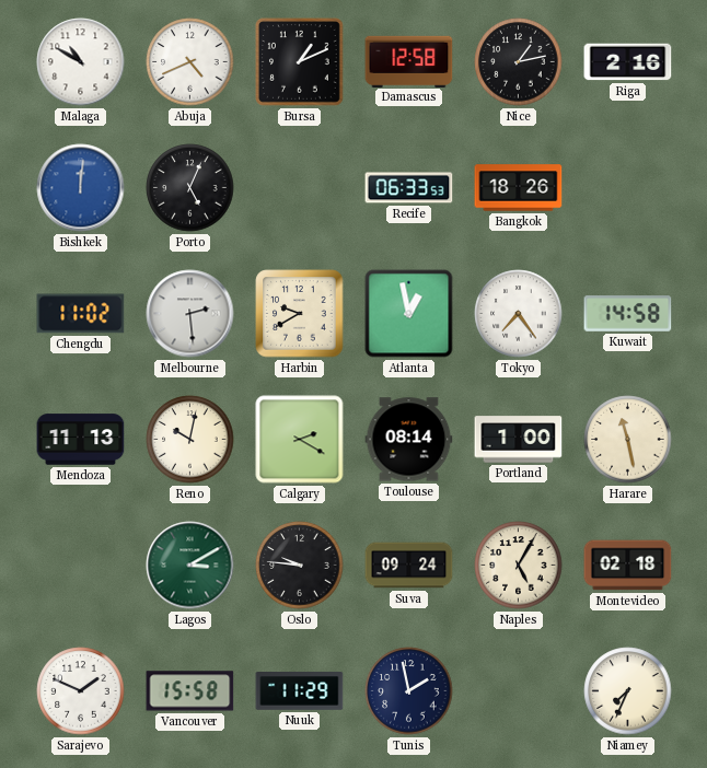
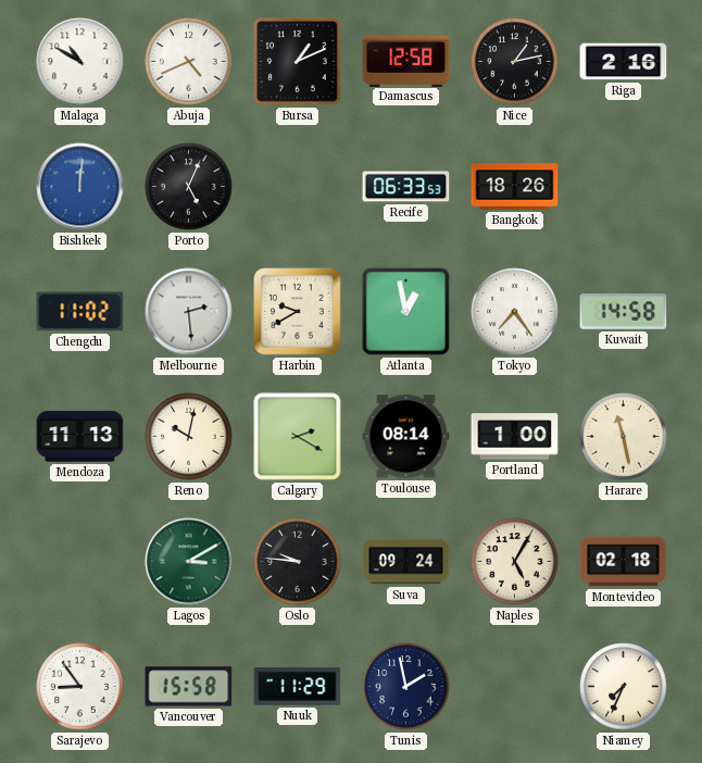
Sarajevo: 1:49 -> 8:54 (80, 687)
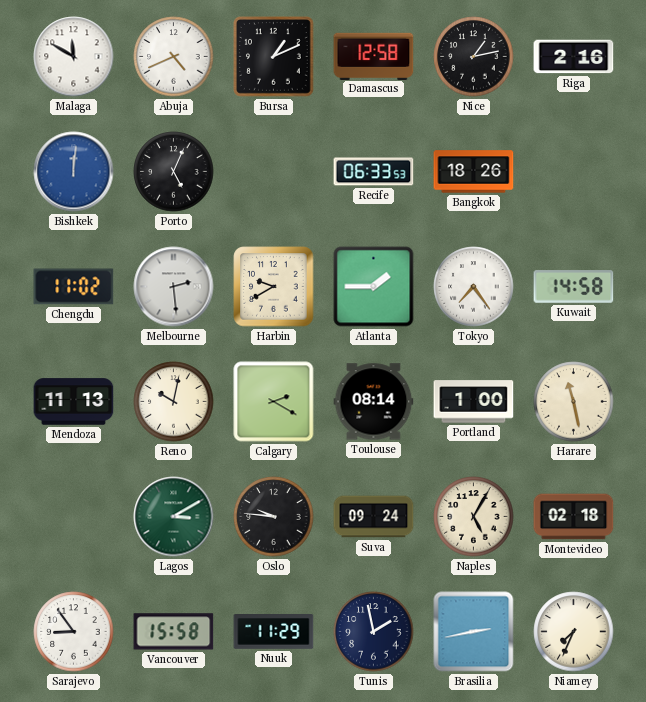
Malaga: 10:50 -> 11:50 (74, 57)
Atlanta: 12:58 -> 1:45 (374, 287)
Brasilia: none -> 2:43 (474, 632)
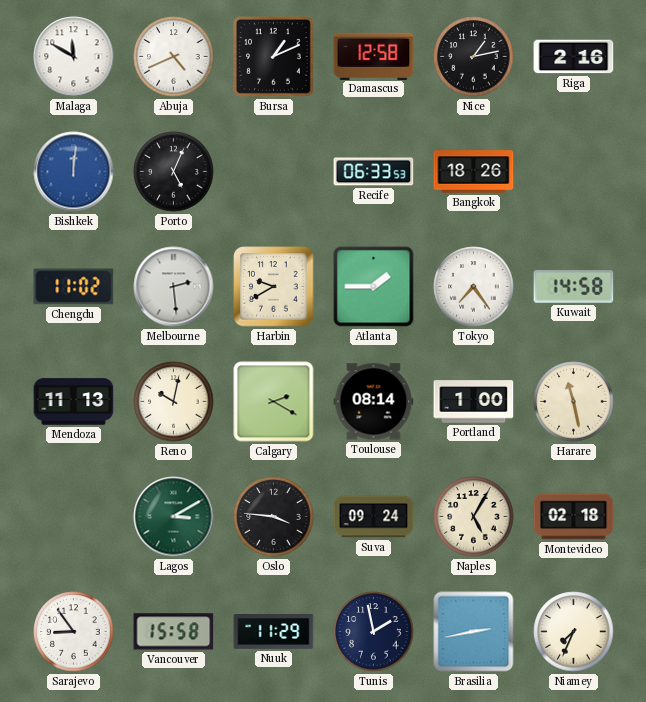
Oslo: 9:46 -> 3:46 (274, 517)
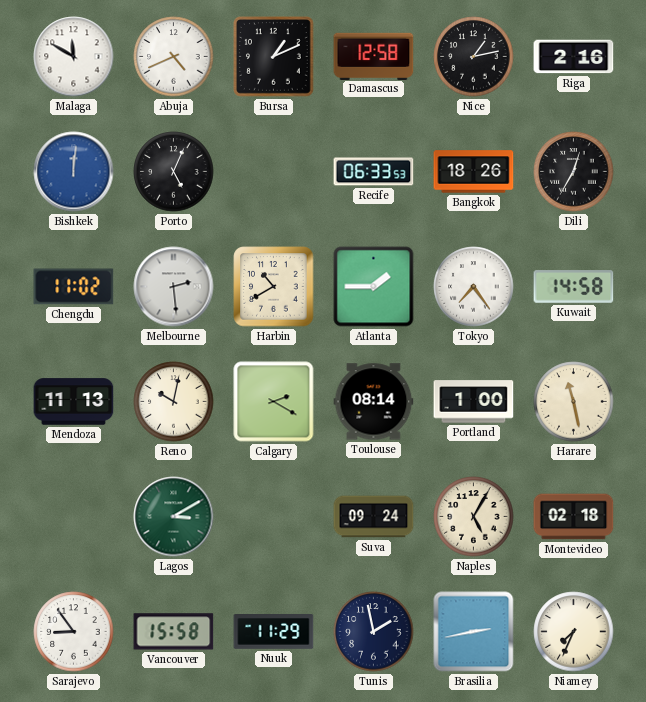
Dili: none -> 12:35 (574, 172)
Harbin: 9:40 -> 10:40 (274, 287)
Oslo: 3:46 -> none (274, 517)
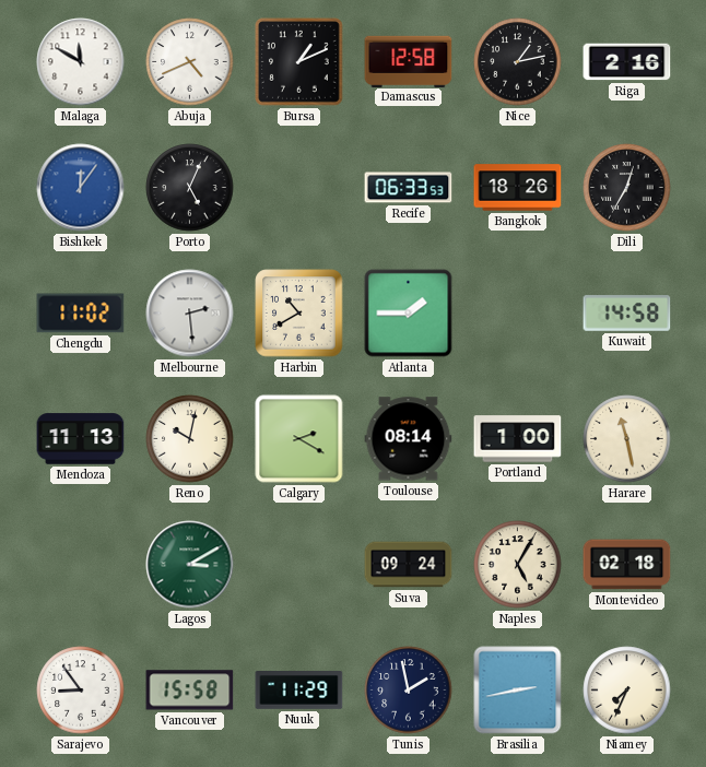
Bishkek: 12:01 -> 12:06 (81, 188)
Tokyo: 7:24 -> none (474, 287)
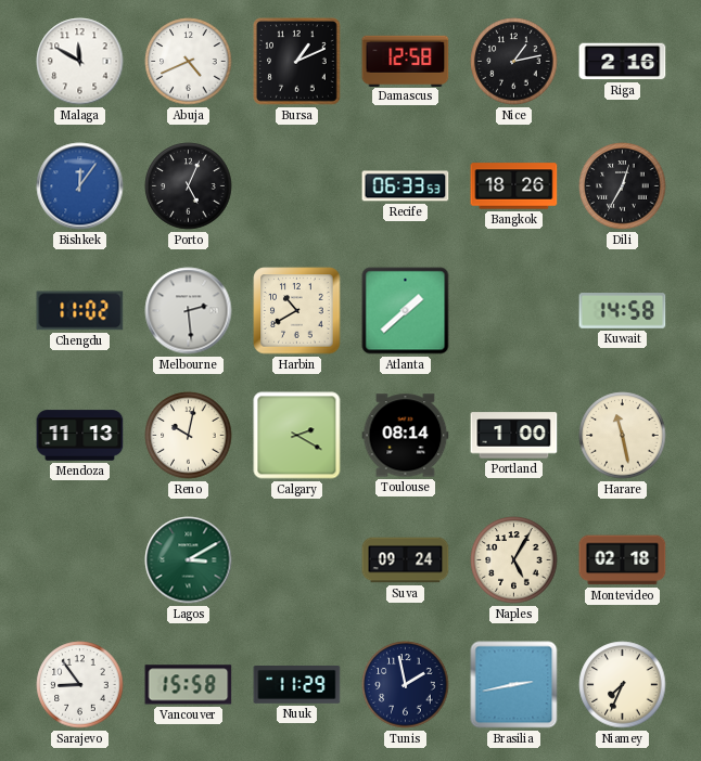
Atlanta: 1:45 -> 1:38 (406, 311)
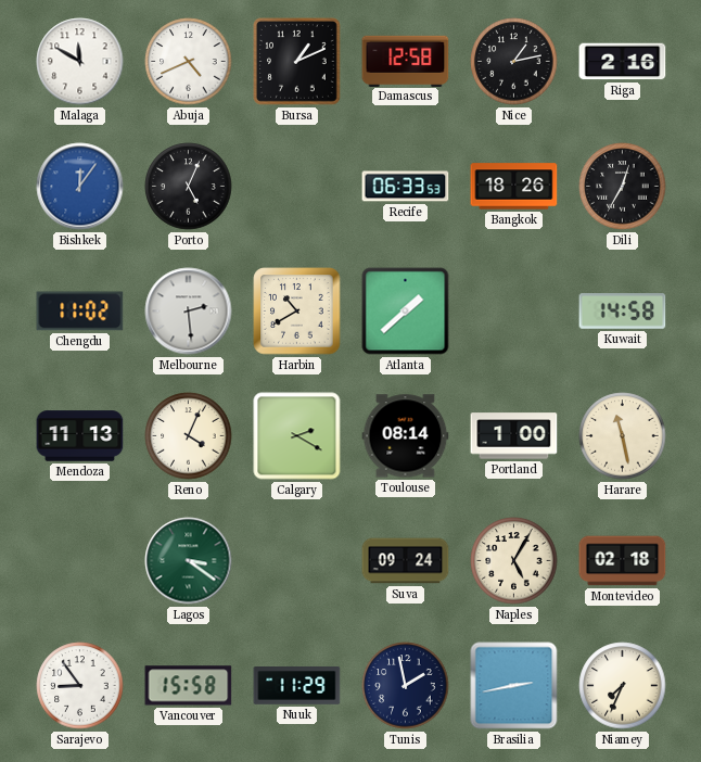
Reno: 10:02 -> 4:04 (189, 436)
Lagos: 3:10 -> 3:21 (189, 561)
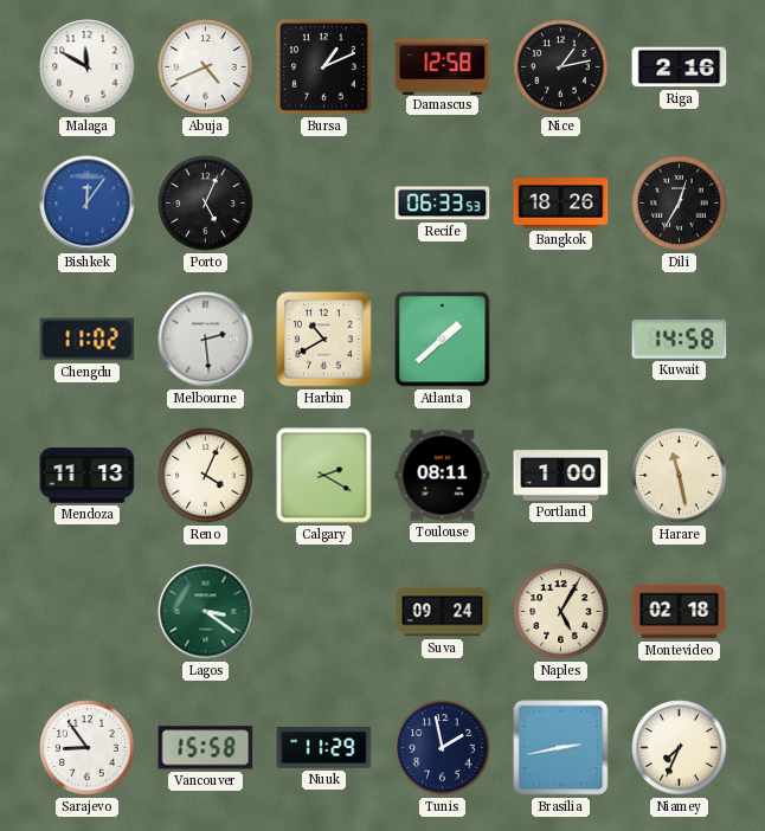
Toulouse: 08:14 -> 08:11 (443, 476)
